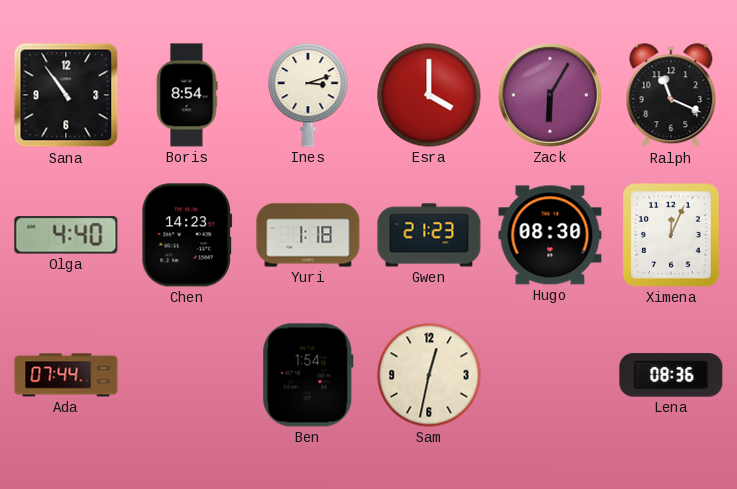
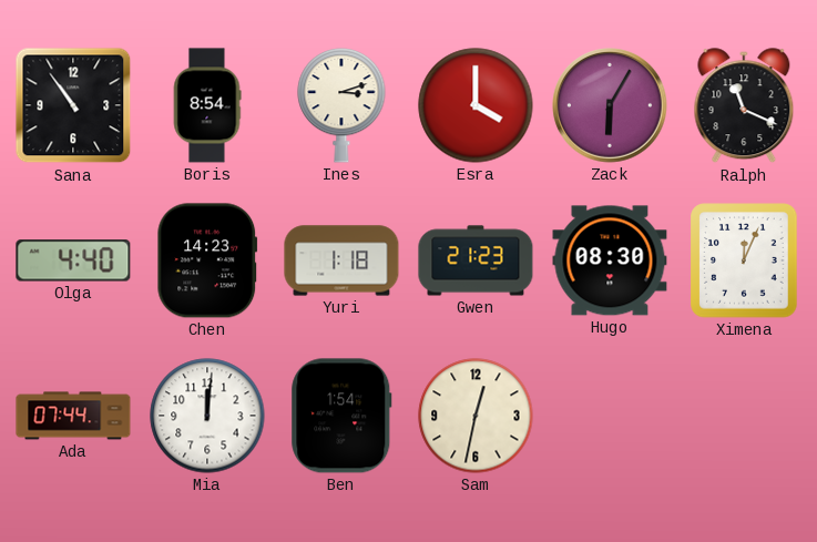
Mia: none -> 12:01 (207, 416)
Lena: 08:36 -> none (671, 375)
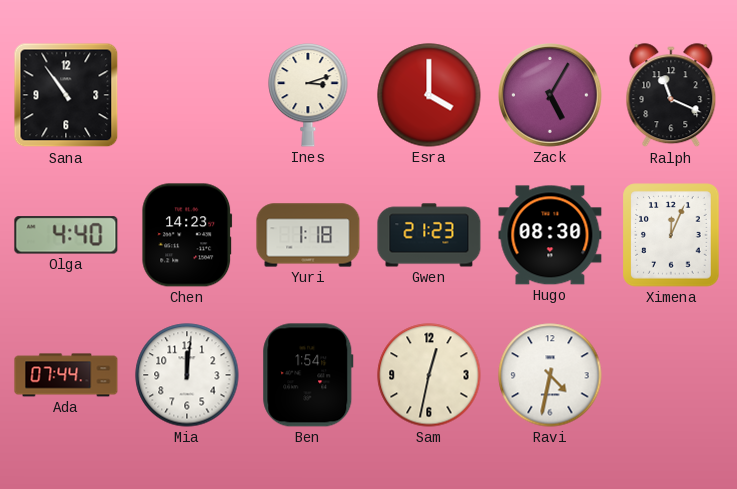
Boris: 8:54 -> none (207, 105)
Zack: 6:05 -> 5:05 (551, 96)
Ravi: none -> 4:32 (550, 375)
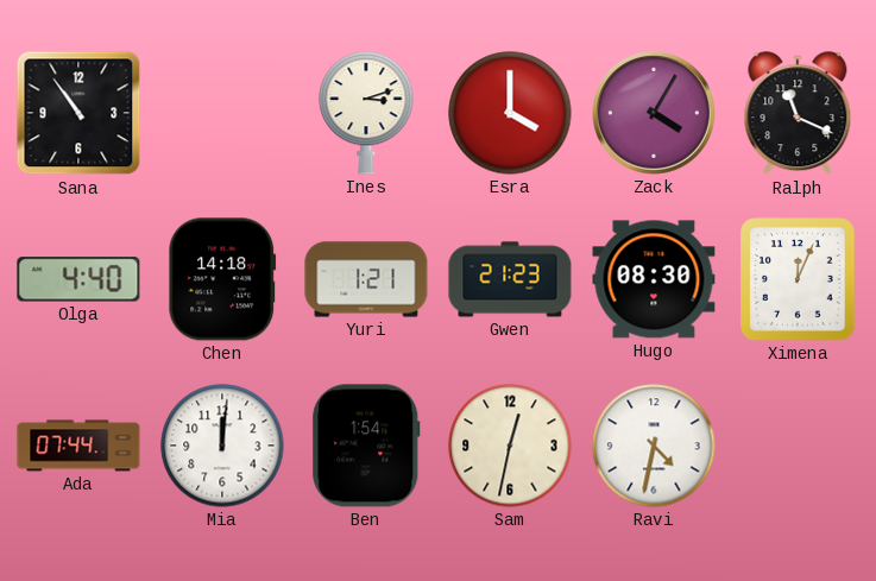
Zack: 5:05 -> 4:05 (655, 114)
Chen: 14:23 -> 14:18 (222, 279)
Yuri: 1:18 -> 1:21 (366, 279)
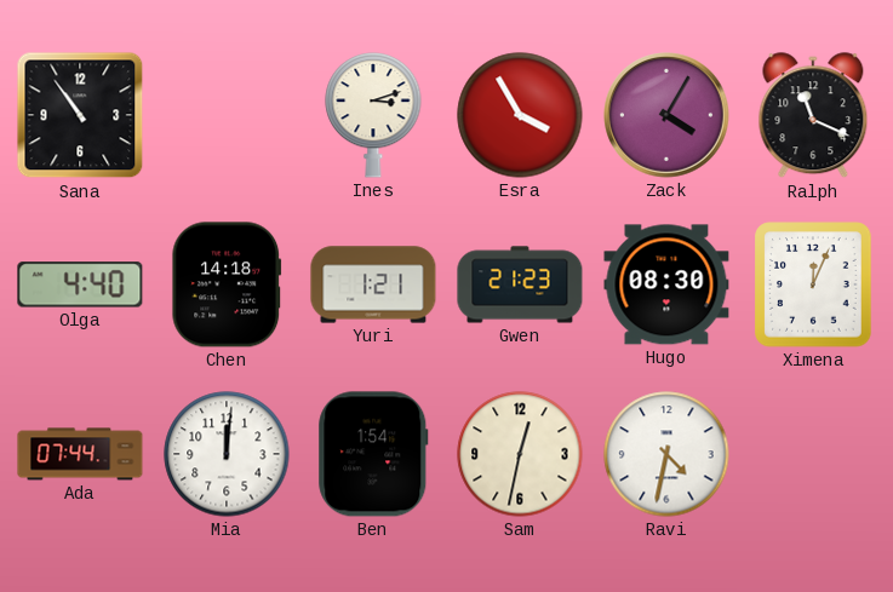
Esra: 4:00 -> 3:55 (520, 115)
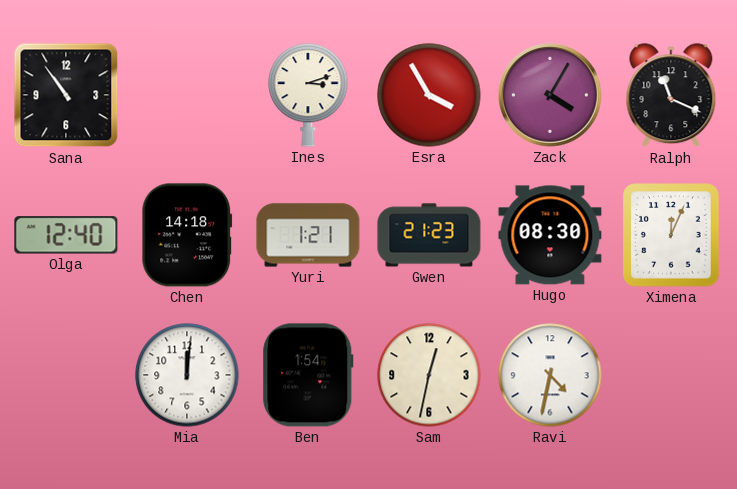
Olga: 4:40 -> 12:40 (66, 235)
Ada: 07:44 -> none (80, 454)
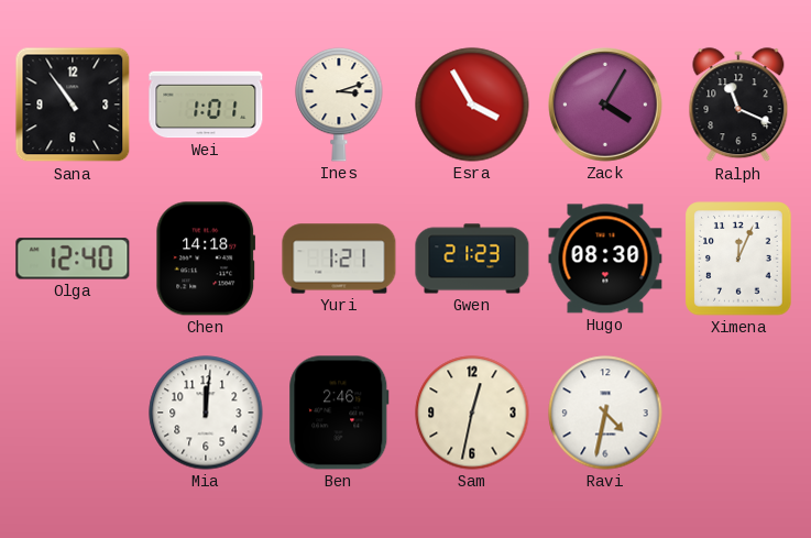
Wei: none -> 1:01 (206, 105)
Ben: 1:54 -> 2:46 (339, 413)
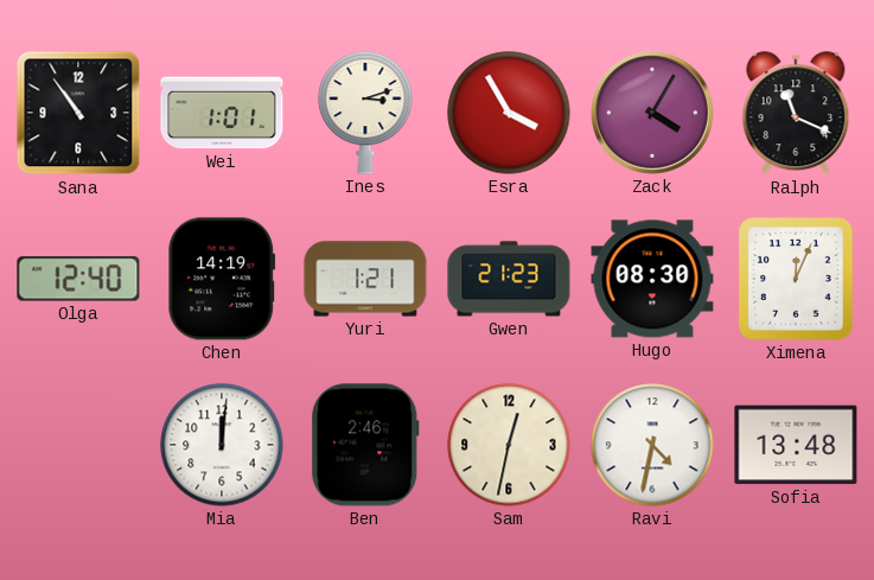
Chen: 14:18 -> 14:19 (222, 279)
Sofia: none -> 13:48 (796, 445)
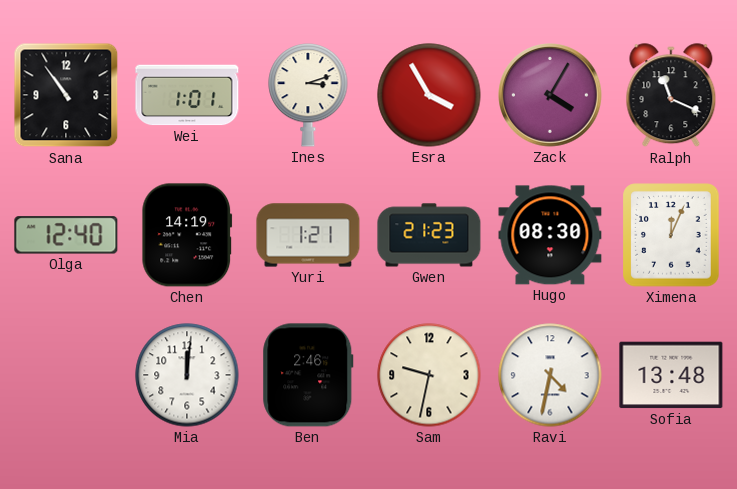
Sam: 12:32 -> 9:32 (429, 375)
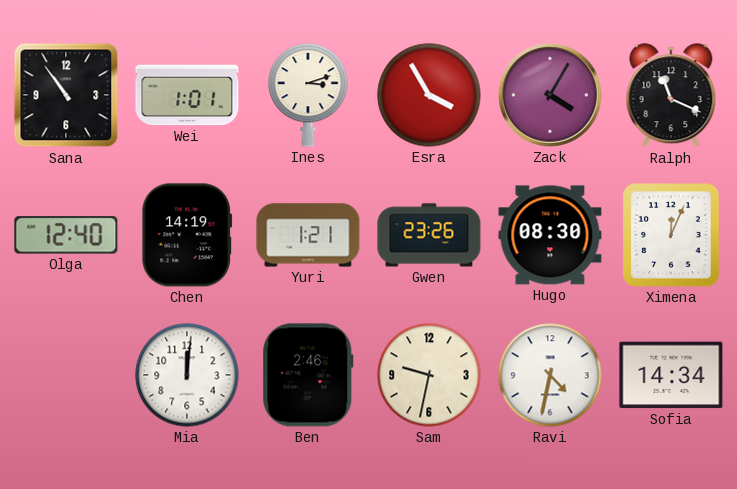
Gwen: 21:23 -> 23:26 (429, 235)
Sofia: 13:48 -> 14:34 (671, 375)
